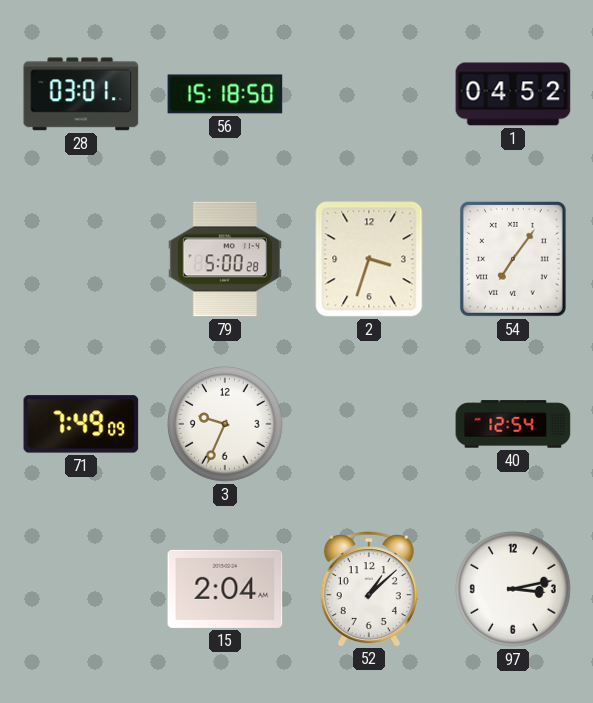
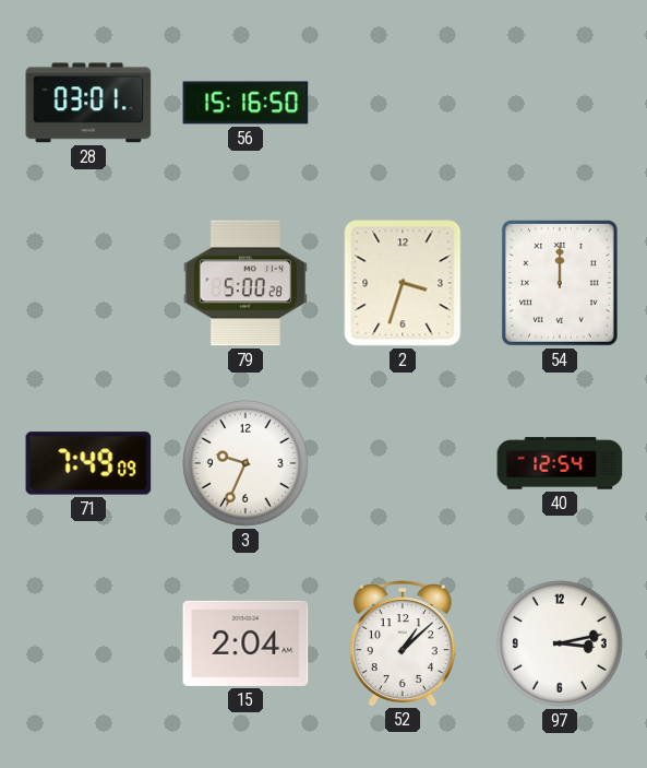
56: 15:18 -> 15:16 (245, 103)
1: 04:52 -> none (513, 94)
54: 7:06 -> 12:00 (560, 283)
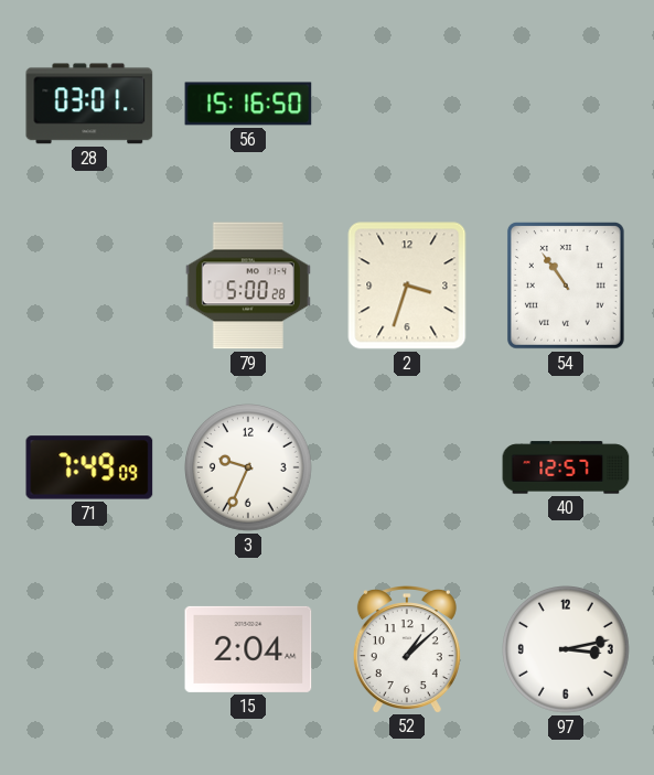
54: 12:00 -> 10:54 (566, 286)
40: 12:54 -> 12:57 (566, 467)
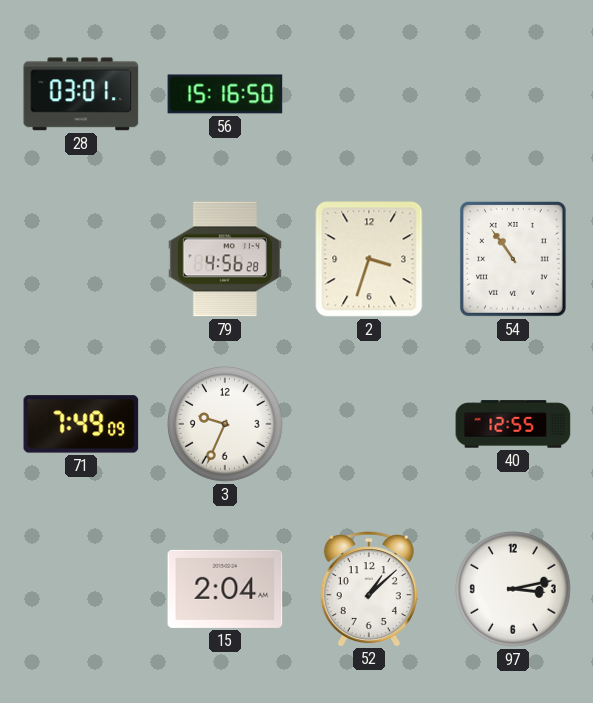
79: 5:00 -> 4:56 (225, 259)
40: 12:57 -> 12:55 (513, 424)
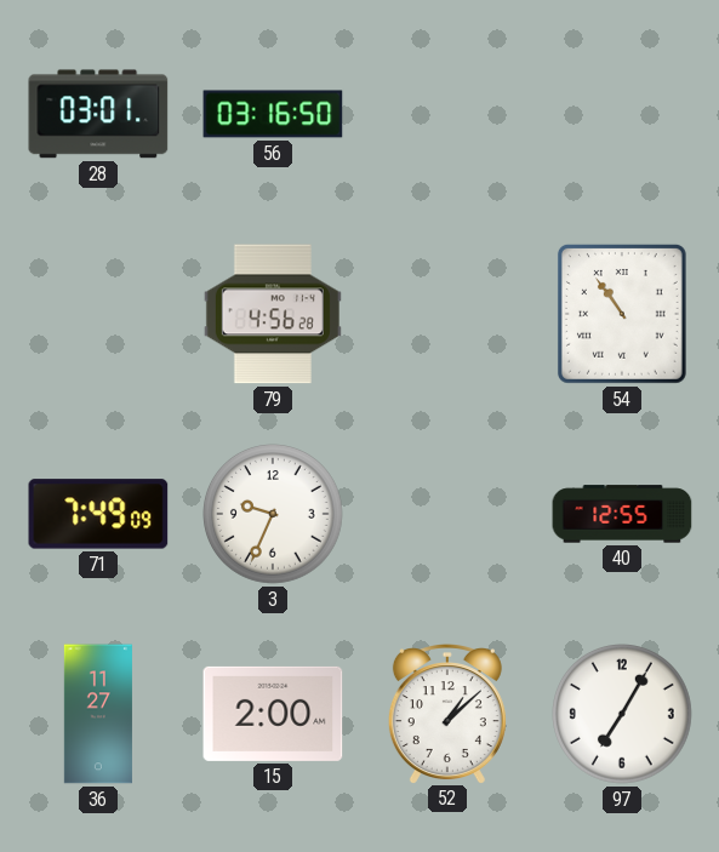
56: 15:16 -> 03:16 (273, 114)
2: 3:33 -> none (369, 259)
36: none -> 11:27 (98, 714)
15: 2:04 -> 2:00 (273, 714)
97: 3:13 -> 7:05 (623, 715)
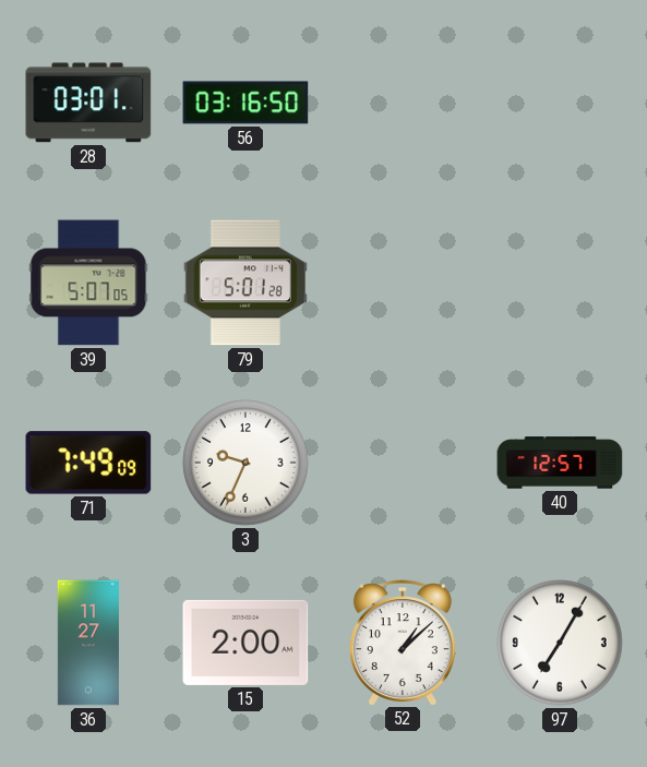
39: none -> 5:07 (88, 283)
79: 4:56 -> 5:01 (245, 283)
54: 10:54 -> none (622, 314)
40: 12:55 -> 12:57 (560, 463)
